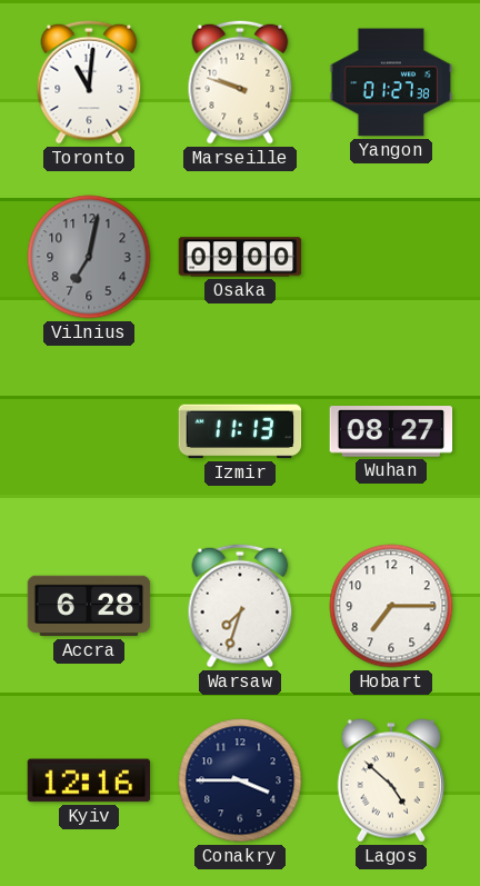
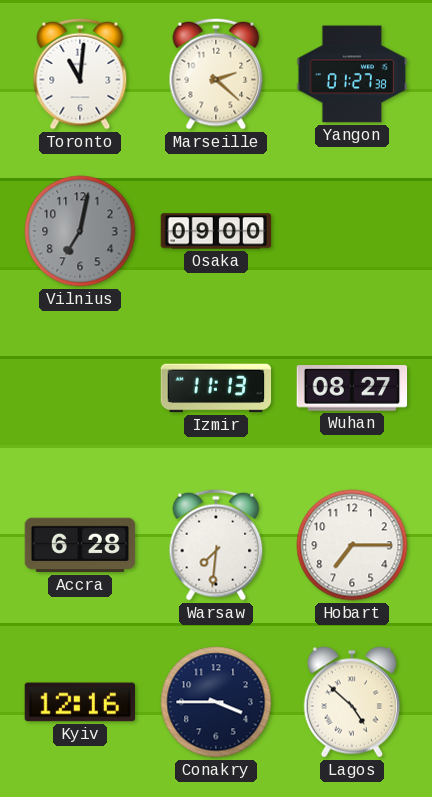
Marseille: 9:48 -> 2:22 (216, 74)
Warsaw: 7:33 -> 7:31 (216, 545)
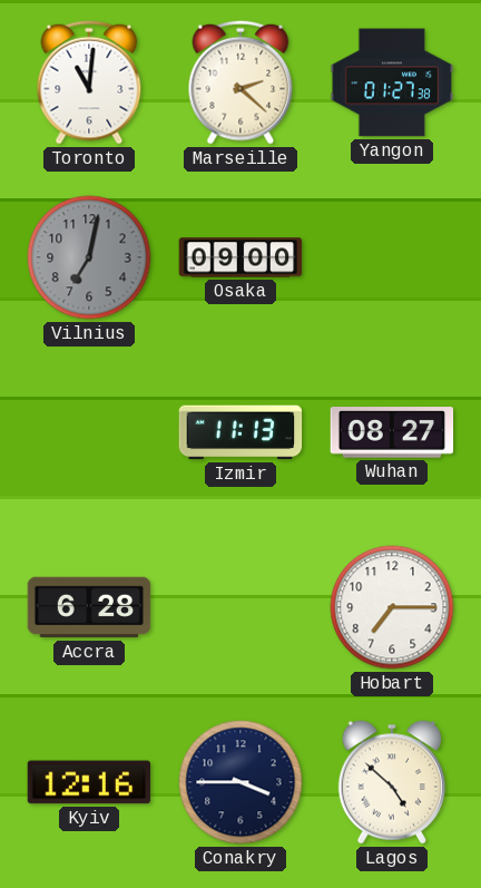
Warsaw: 7:31 -> none (216, 545)
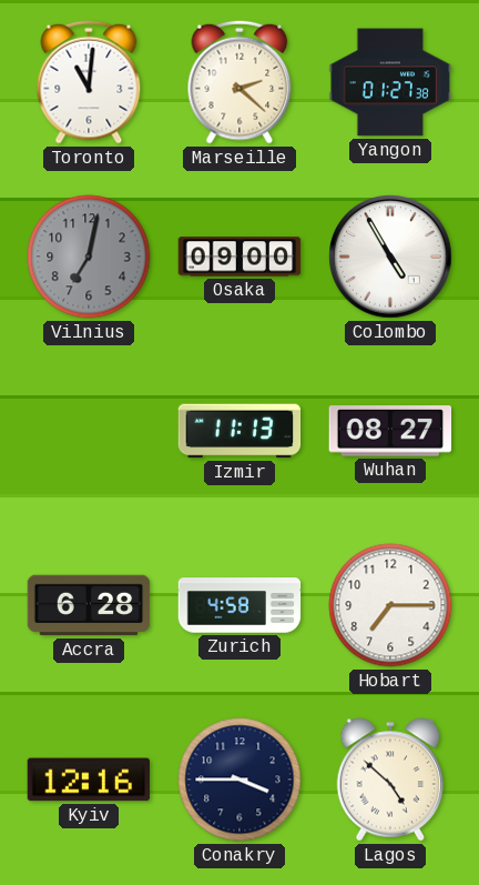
Colombo: none -> 4:55 (390, 257)
Zurich: none -> 4:58 (239, 605)
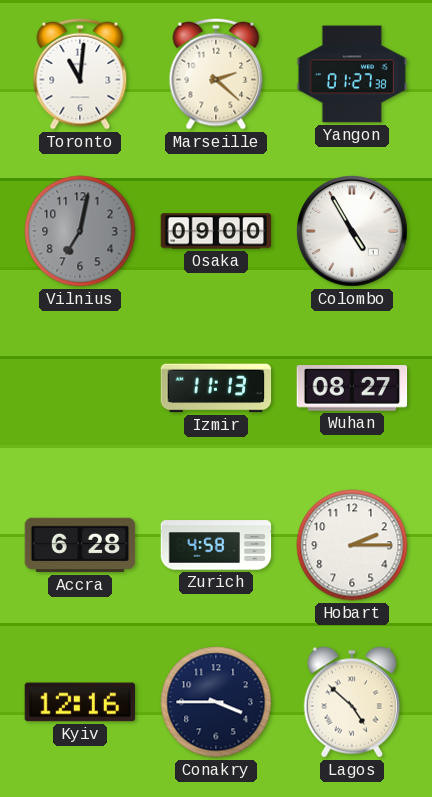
Hobart: 7:15 -> 2:15 (352, 545)
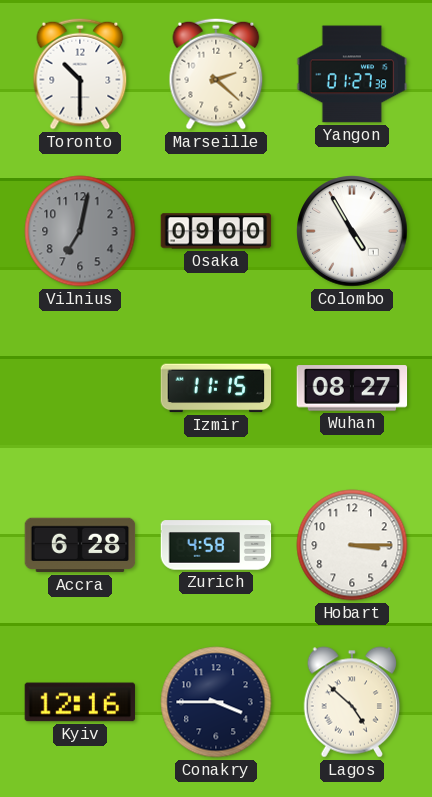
Toronto: 11:01 -> 10:30 (80, 74)
Izmir: 11:13 -> 11:15 (216, 388)
Hobart: 2:15 -> 3:15 (352, 545)
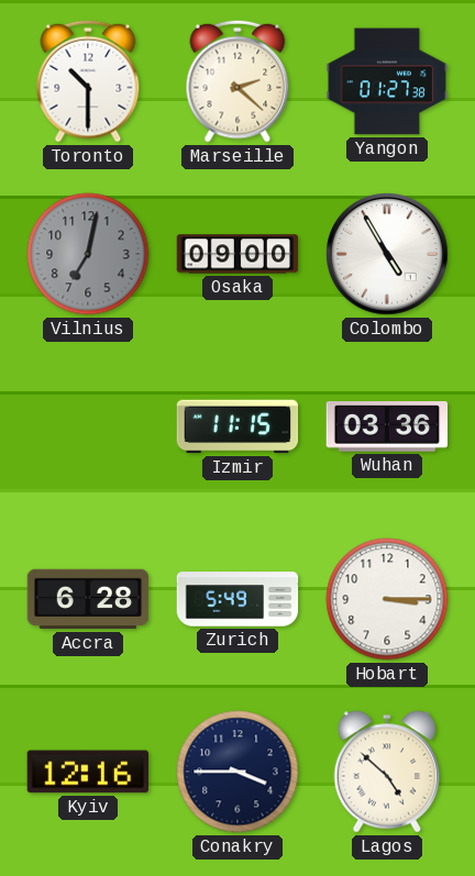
Wuhan: 08:27 -> 03:36 (387, 426)
Zurich: 4:58 -> 5:49 (237, 599)
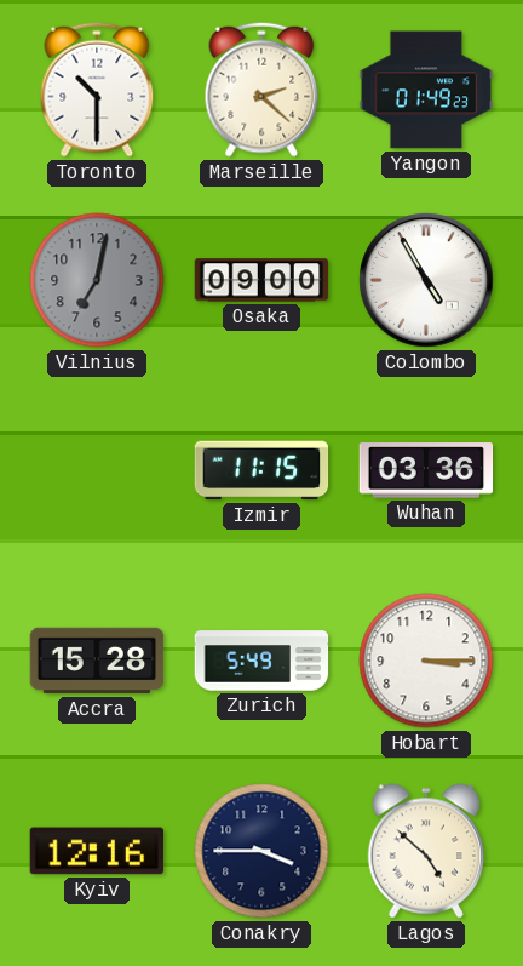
Yangon: 01:27 -> 01:49 (426, 90)
Accra: 6:28 -> 15:28 (97, 661)
